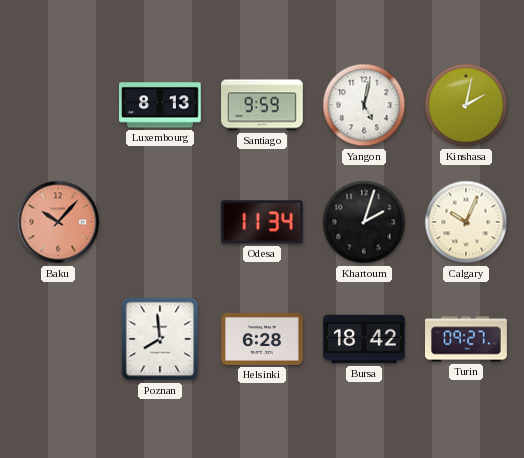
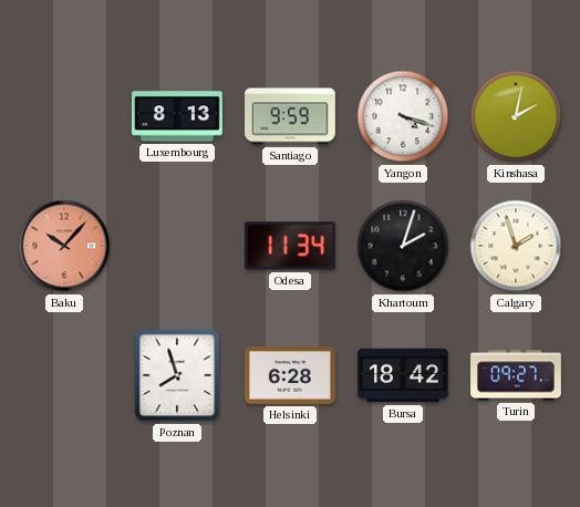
Yangon: 5:02 -> 4:18 (403, 116)
Calgary: 10:04 -> 1:57 (516, 246)
Poznan: 7:59 -> 7:57 (177, 375)
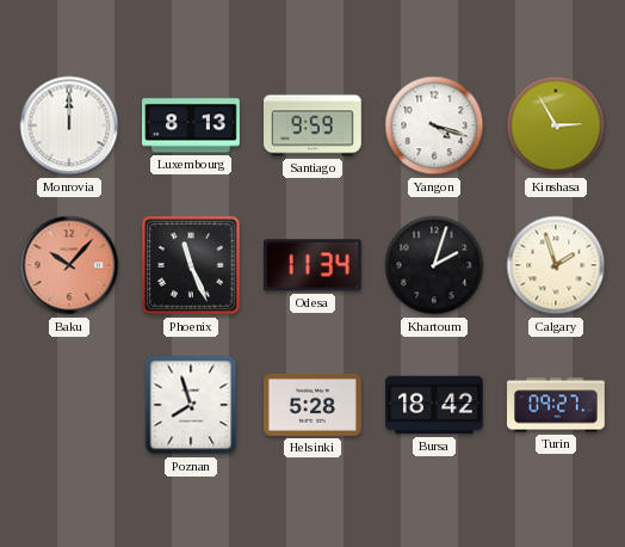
Monrovia: none -> 12:00 (69, 125)
Kinshasa: 2:02 -> 2:55 (556, 125)
Phoenix: none -> 11:26 (191, 265)
Helsinki: 6:28 -> 5:28 (314, 405)
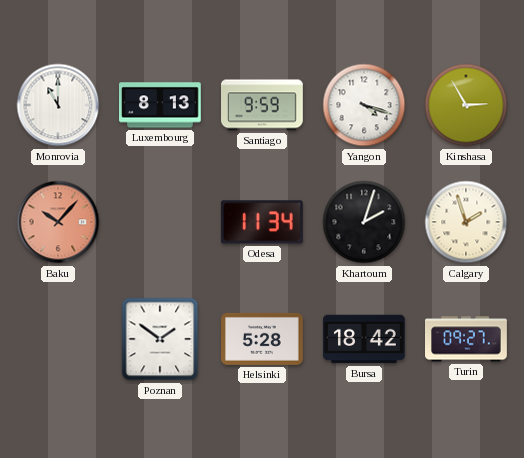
Monrovia: 12:00 -> 11:00 (58, 105)
Phoenix: 11:26 -> none (191, 265)
Poznan: 7:57 -> 1:51 (160, 339)
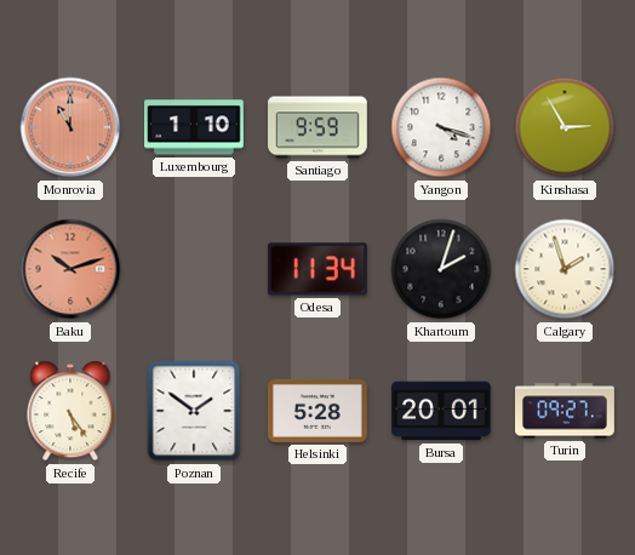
Monrovia dial: white -> salmon (70, 127)
Luxembourg: 8:13 -> 1:10 (195, 127)
Baku: 10:07 -> 10:12 (70, 269)
Recife: none -> 5:24 (70, 411)
Bursa: 18:42 -> 20:01 (442, 411)
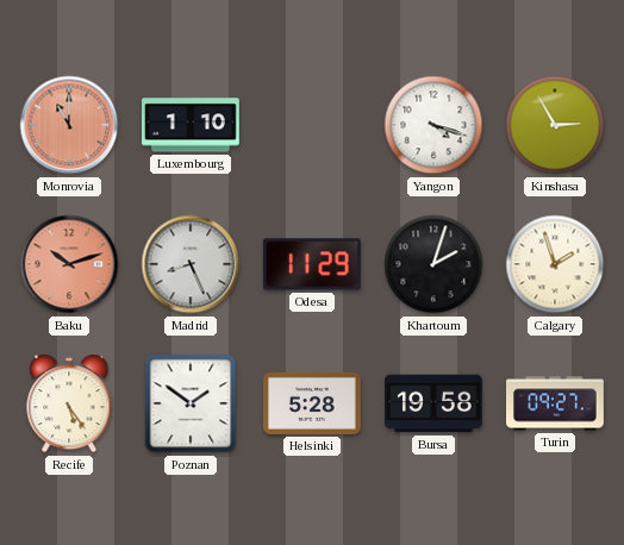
Santiago: 9:59 -> none (319, 127)
Madrid: none -> 8:26 (191, 264)
Odesa: 11:34 -> 11:29 (312, 264)
Bursa: 20:01 -> 19:58 (435, 403)
